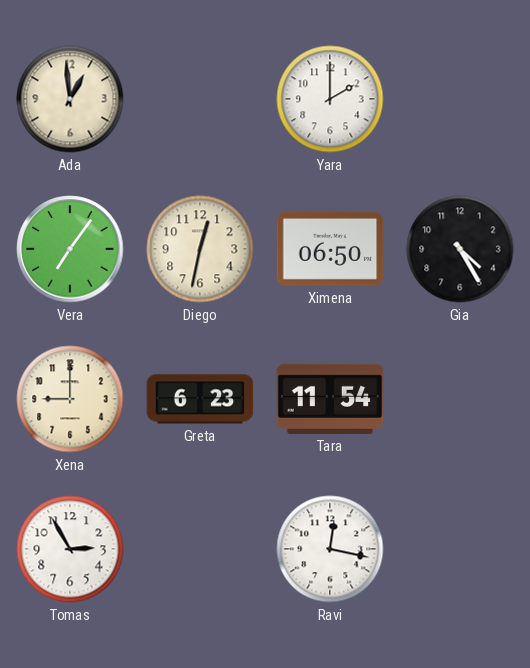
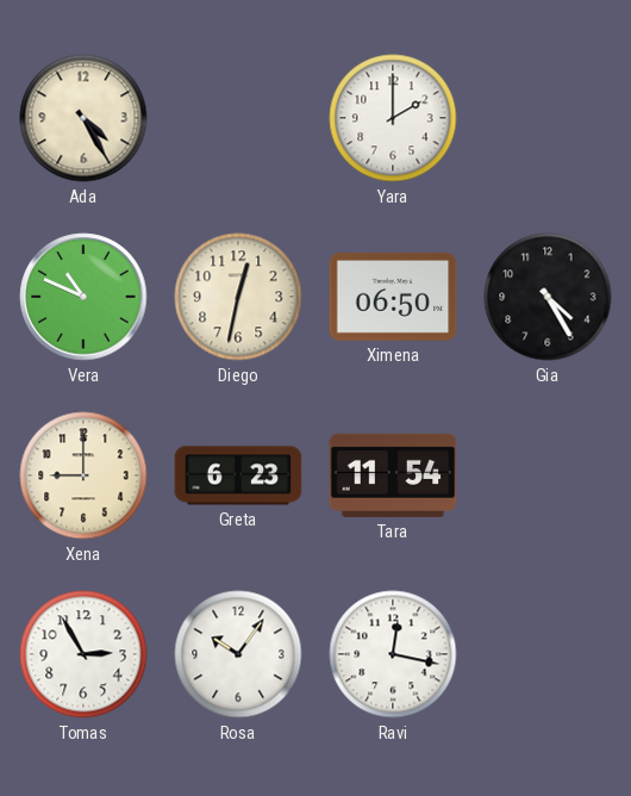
Ada: 12:59 -> 4:25 (83, 118)
Vera: 7:06 -> 10:49 (83, 297)
Rosa: none -> 10:06 (238, 654)
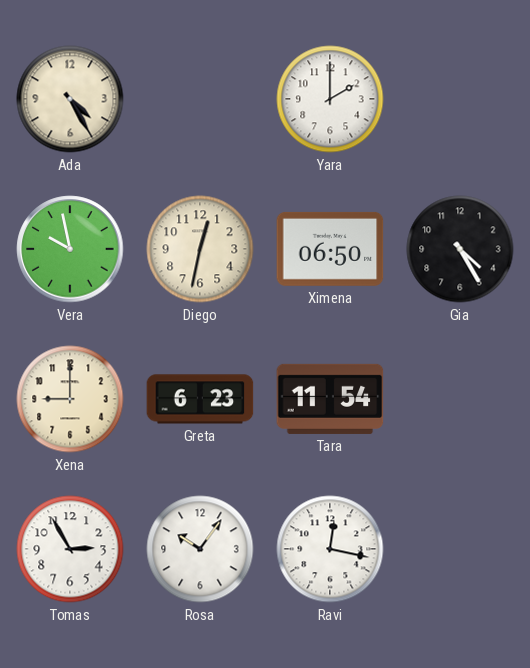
Vera: 10:49 -> 9:58 (70, 249)
